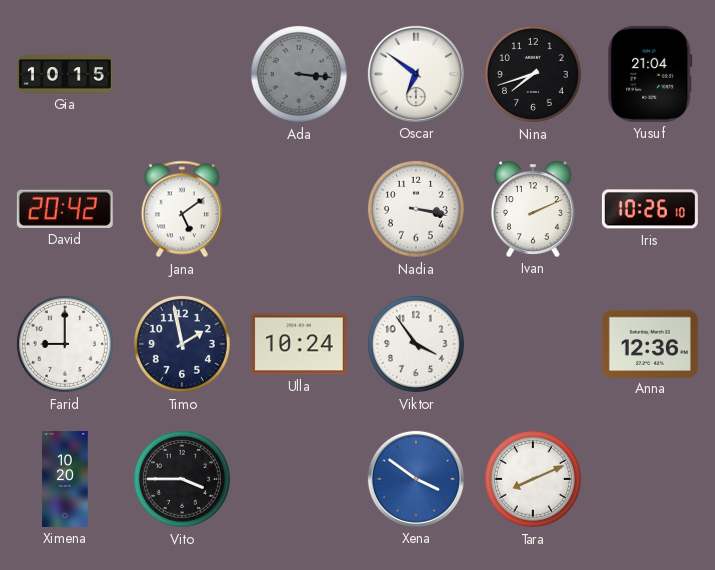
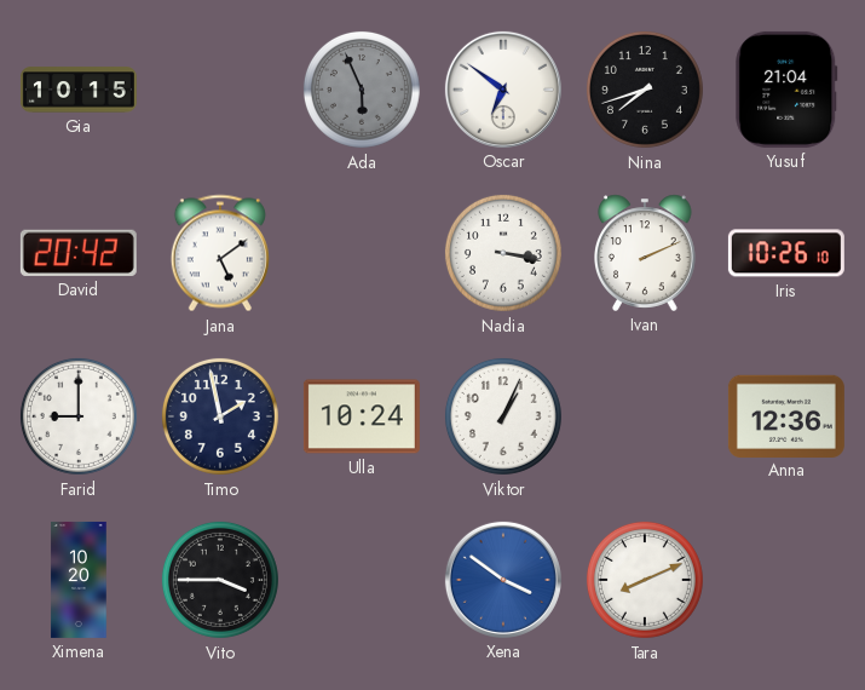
Ada: 3:16 -> 5:56 (362, 90)
Viktor: 3:54 -> 1:04 (503, 416)
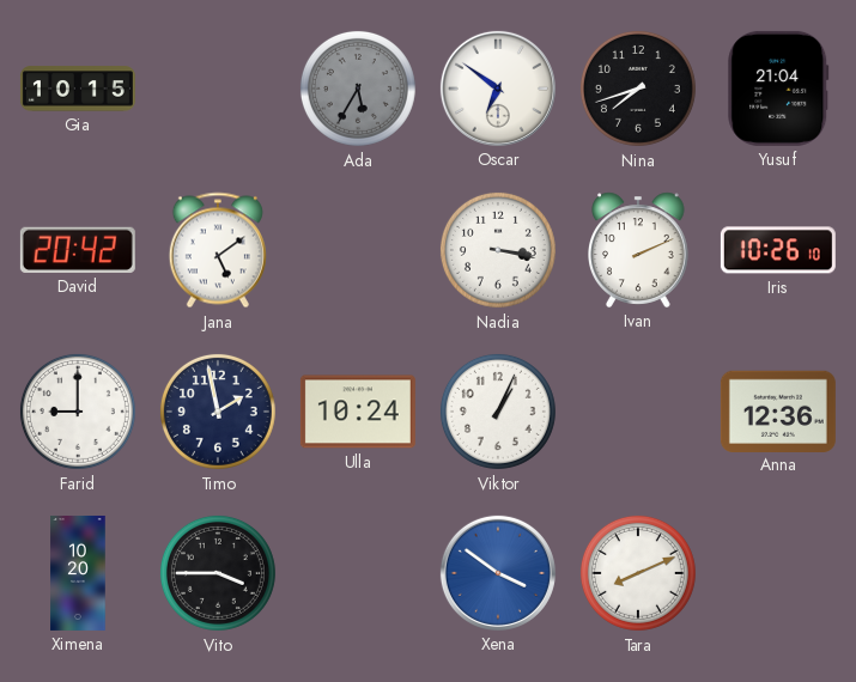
Ada: 5:56 -> 5:35 (358, 89)
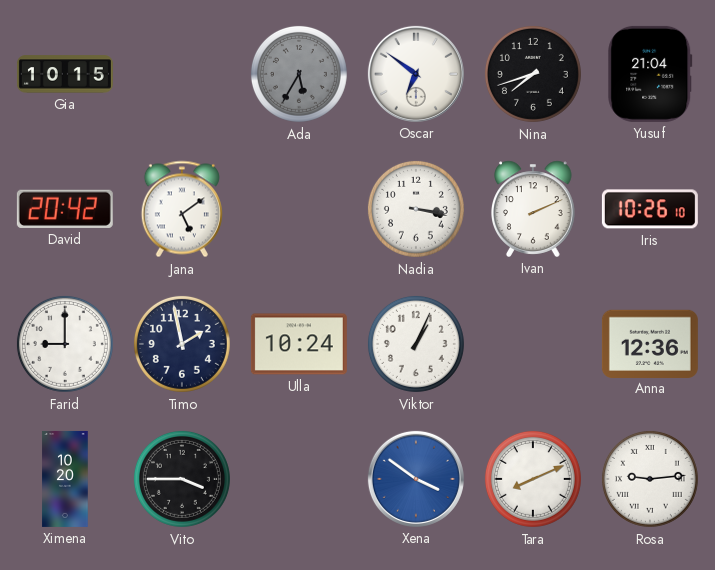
Rosa: none -> 9:14 (650, 479)
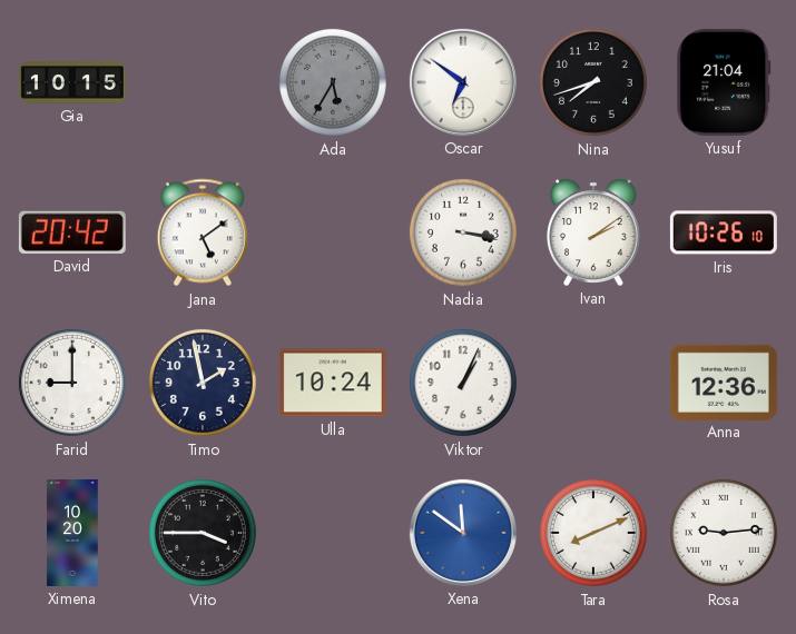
Ivan: 2:11 -> 2:09 (594, 232)
Xena: 3:51 -> 11:51 (463, 533)
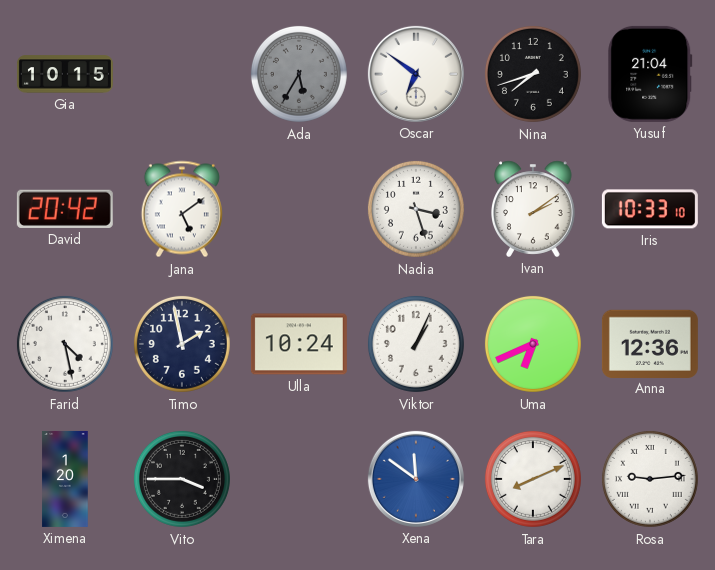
Nadia: 3:17 -> 3:27 (416, 209)
Iris: 10:26 -> 10:33 (650, 209)
Farid: 9:00 -> 4:28 (65, 344)
Uma: none -> 6:41 (533, 344)
Ximena: 10:20 -> 1:20 (65, 479)
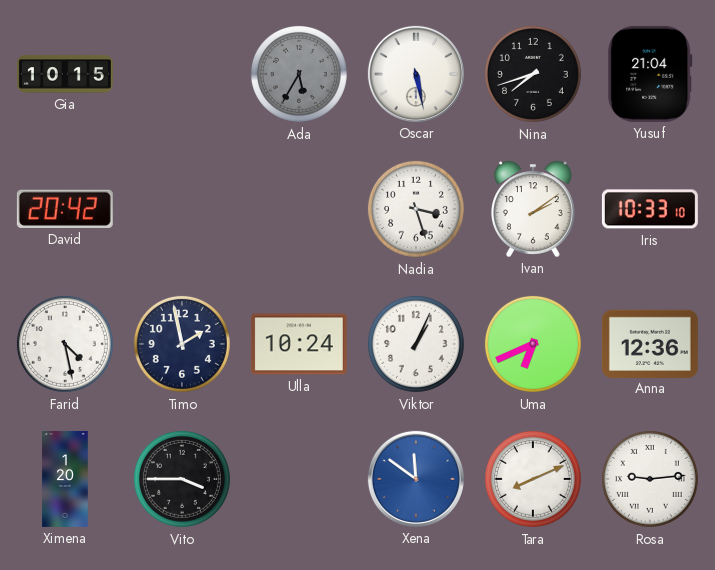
Oscar: 6:51 -> 5:28 (416, 74)
Jana: 5:09 -> none (182, 209)
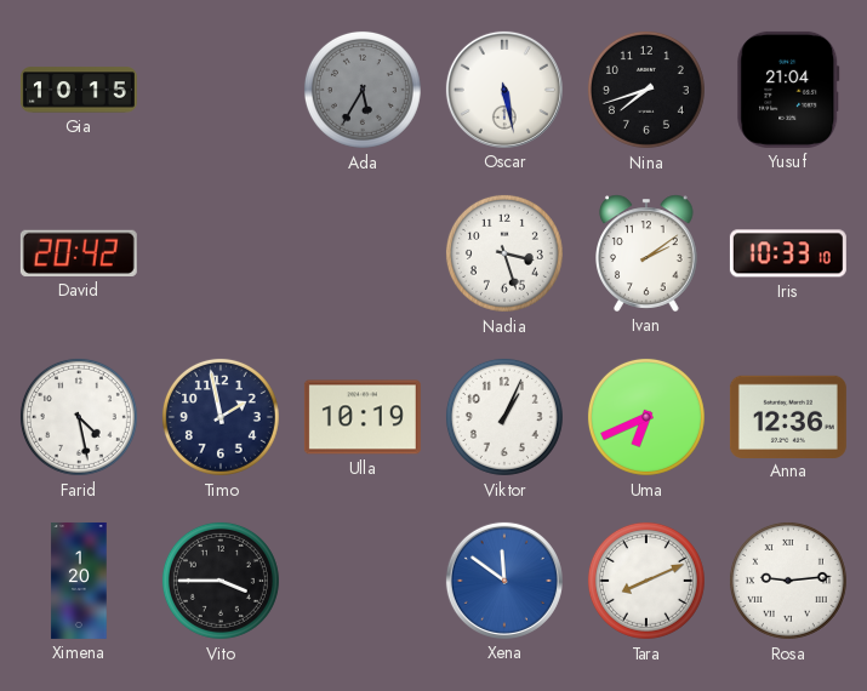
Ulla: 10:24 -> 10:19 (363, 417)
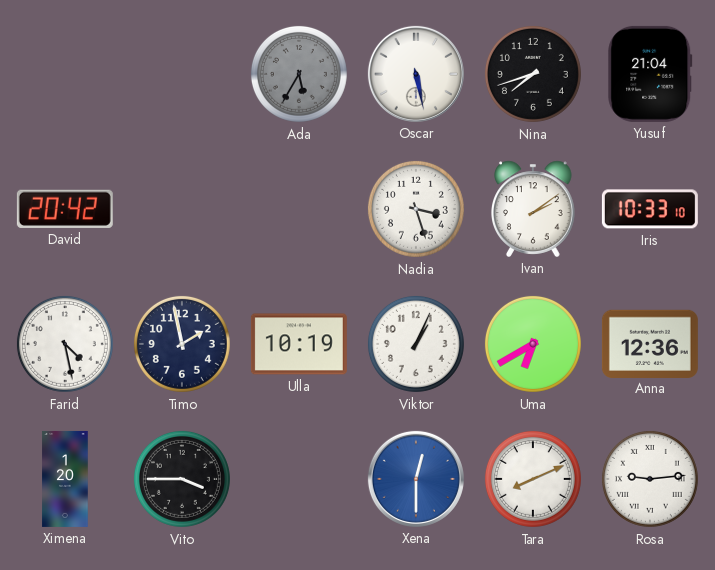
Gia: 10:15 -> none (79, 90)
Uma: 6:41 -> 6:40 (533, 344)
Xena: 11:51 -> 12:30 (416, 479)
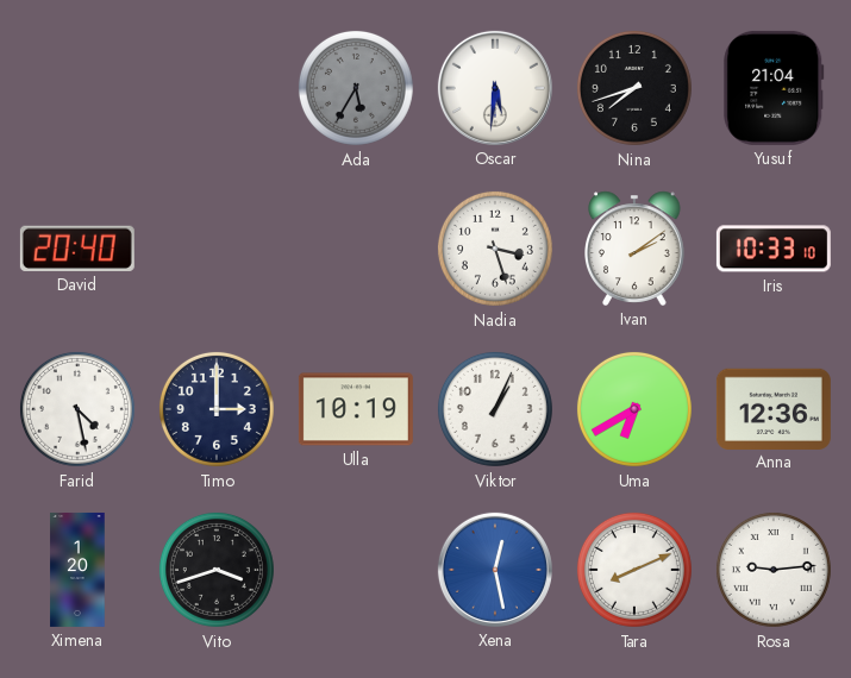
Oscar: 5:28 -> 5:31 (495, 88)
David: 20:42 -> 20:40 (77, 249)
Timo: 1:58 -> 3:00 (217, 409)
Vito: 3:45 -> 3:42 (217, 570)
Xena: 12:30 -> 12:28 (495, 570)
